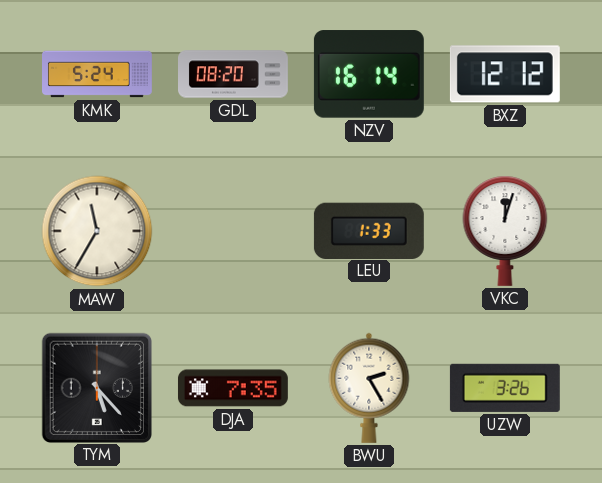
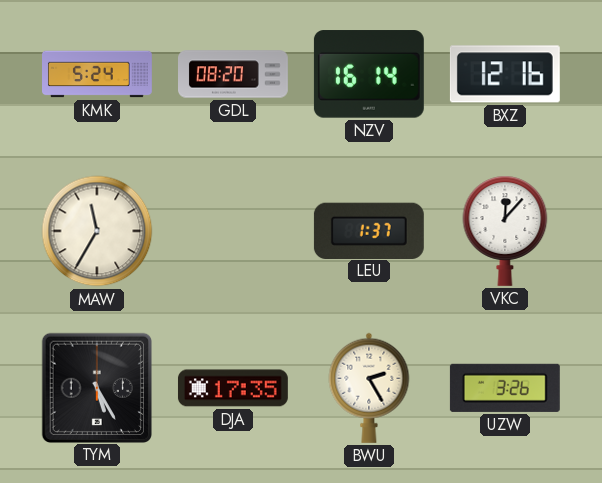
BXZ: 12:12 -> 12:16 (505, 74)
LEU: 1:33 -> 1:37 (369, 230)
VKC: 12:03 -> 12:07 (505, 231)
TYM: 5:23 -> 5:25 (96, 387)
DJA: 7:35 -> 17:35 (233, 388)
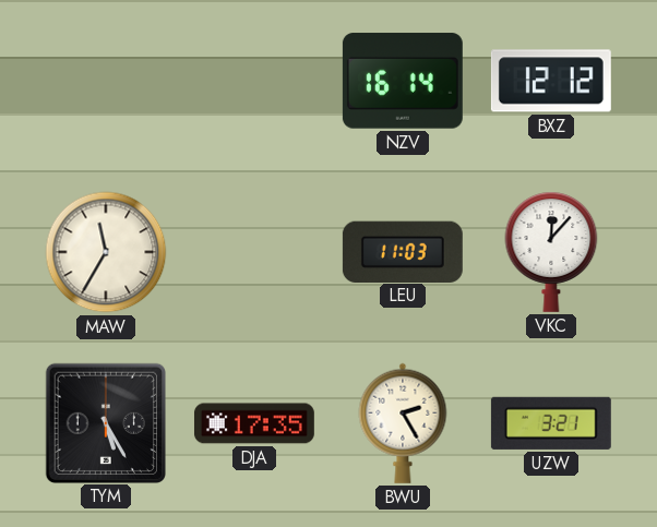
KMK: 5:24 -> none (98, 74)
GDL: 08:20 -> none (234, 74)
BXZ: 12:16 -> 12:12 (551, 81)
LEU: 1:37 -> 11:03 (403, 251)
UZW: 3:26 -> 3:21 (551, 423)
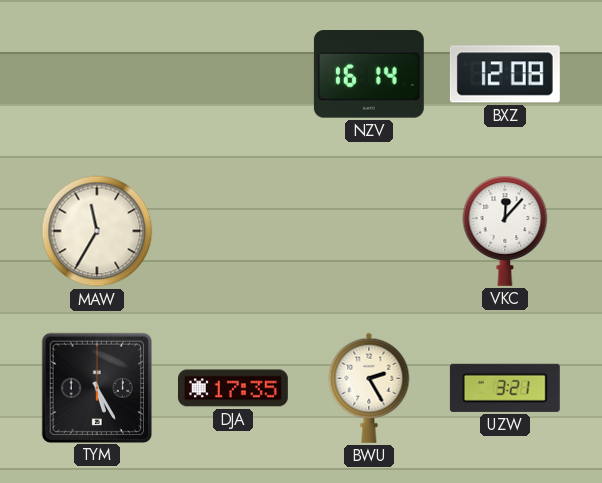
BXZ: 12:12 -> 12:08 (505, 74)
LEU: 11:03 -> none (403, 251)
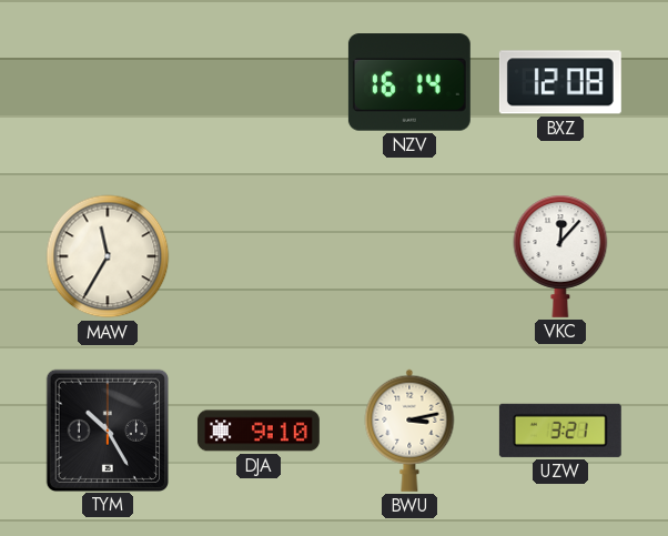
TYM: 5:25 -> 10:25 (107, 429)
DJA: 17:35 -> 9:10 (259, 431)
BWU: 2:25 -> 3:13 (409, 431)
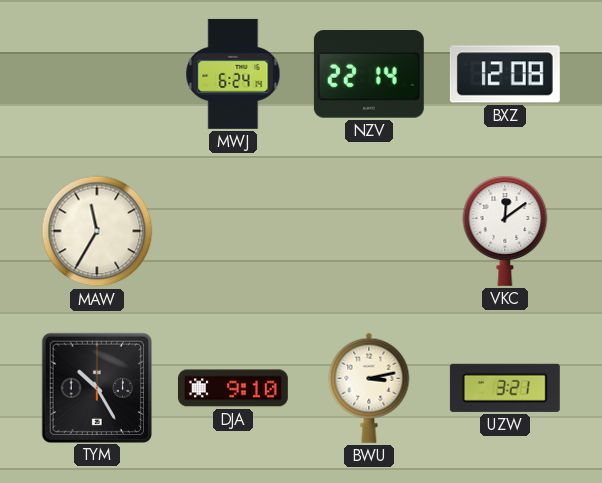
MWJ: none -> 6:24 (233, 74)
NZV: 16:14 -> 22:14 (369, 74)
VKC: 12:07 -> 12:09 (505, 231)
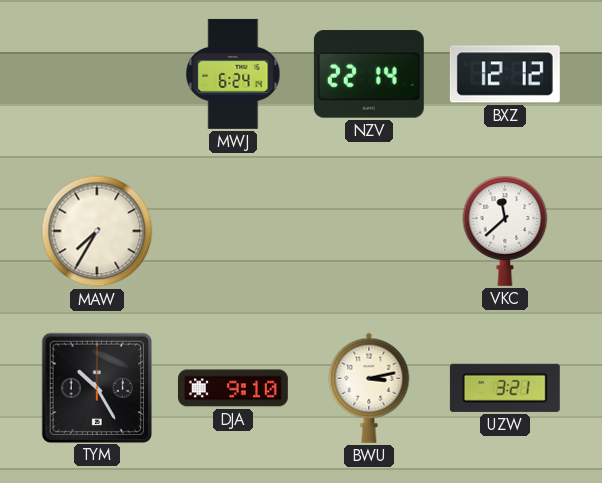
BXZ: 12:08 -> 12:12 (505, 74)
MAW: 11:35 -> 7:35 (97, 231)
VKC: 12:09 -> 11:38 (505, 231)
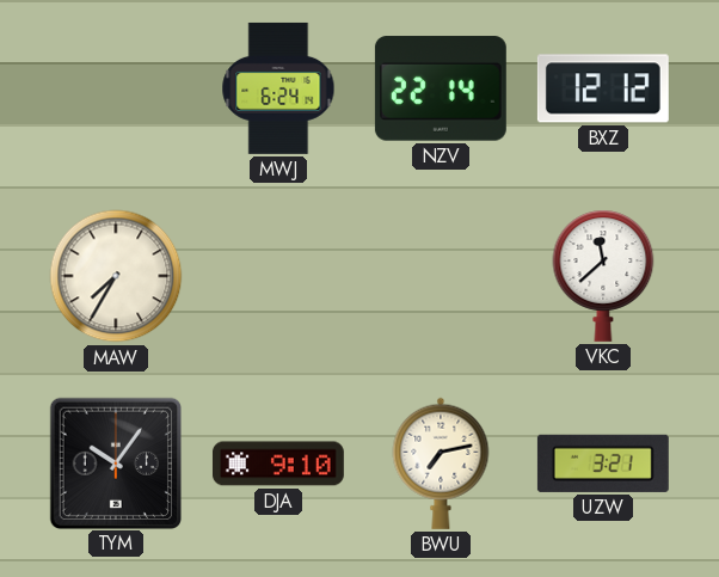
TYM: 10:25 -> 10:06 (115, 462)
BWU: 3:13 -> 7:13 (441, 464)
